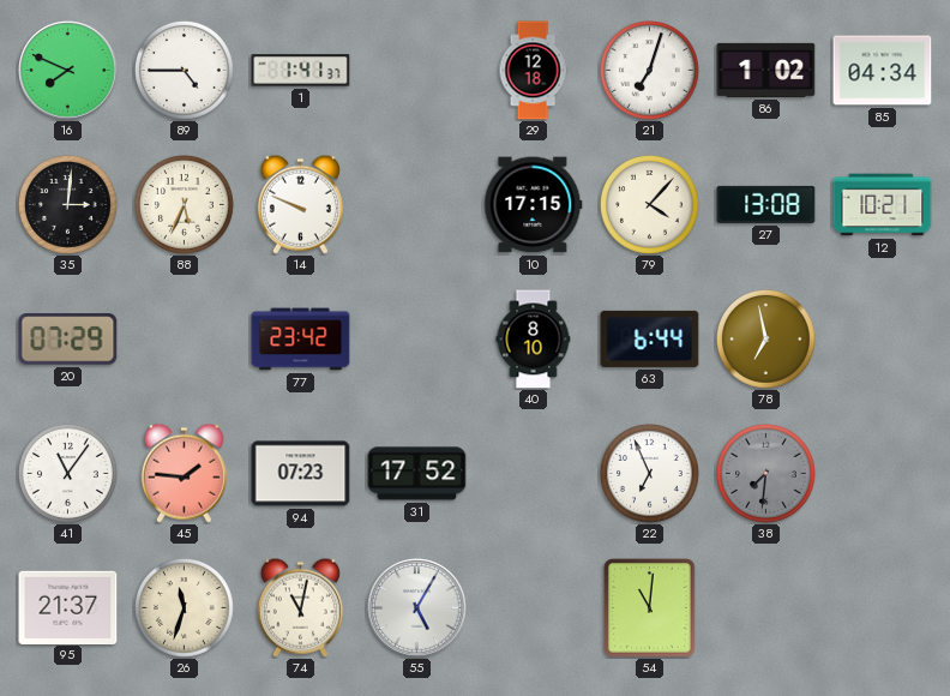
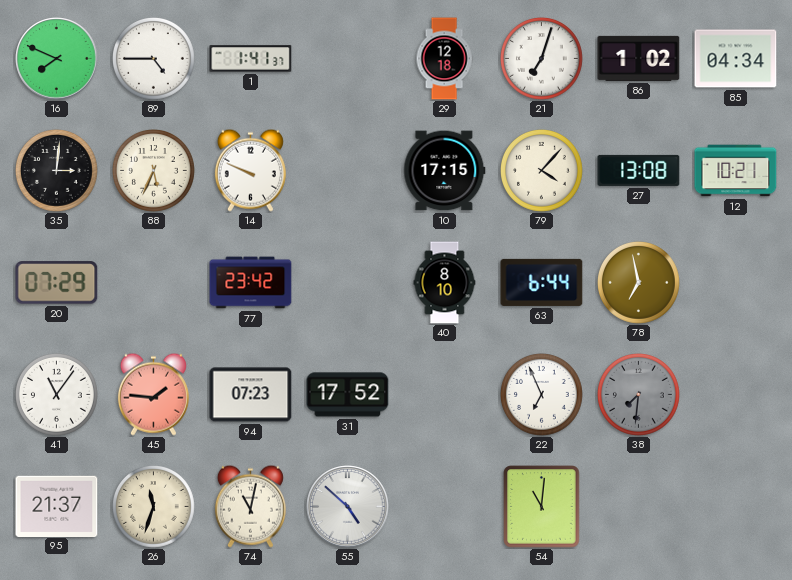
55: 5:05 -> 4:52 (348, 507)
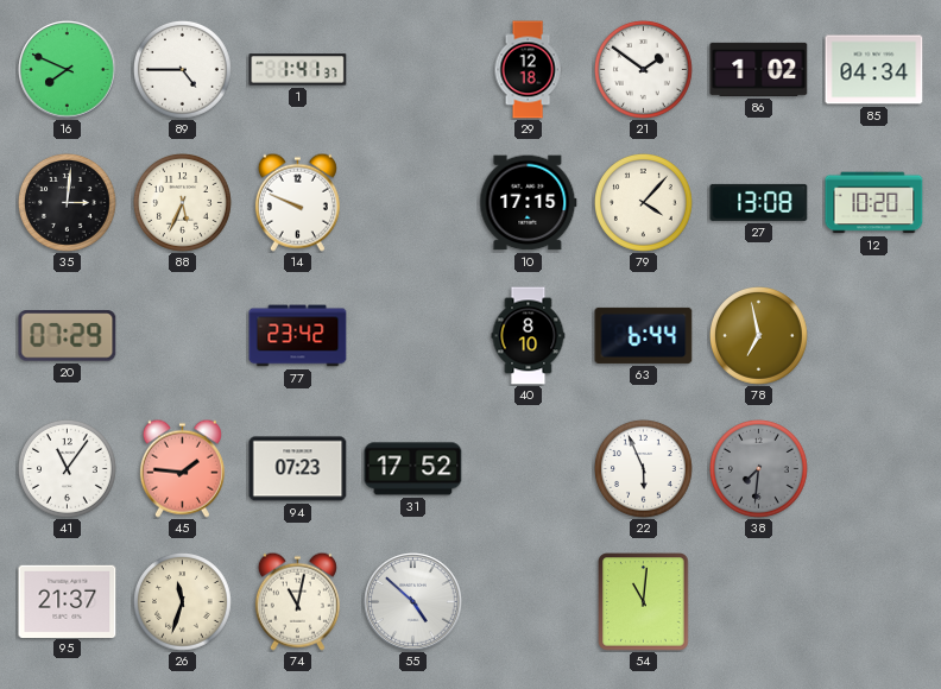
21: 7:03 -> 1:51 (644, 70)
12: 10:21 -> 10:20 (874, 203)
22: 6:56 -> 5:56 (644, 469)
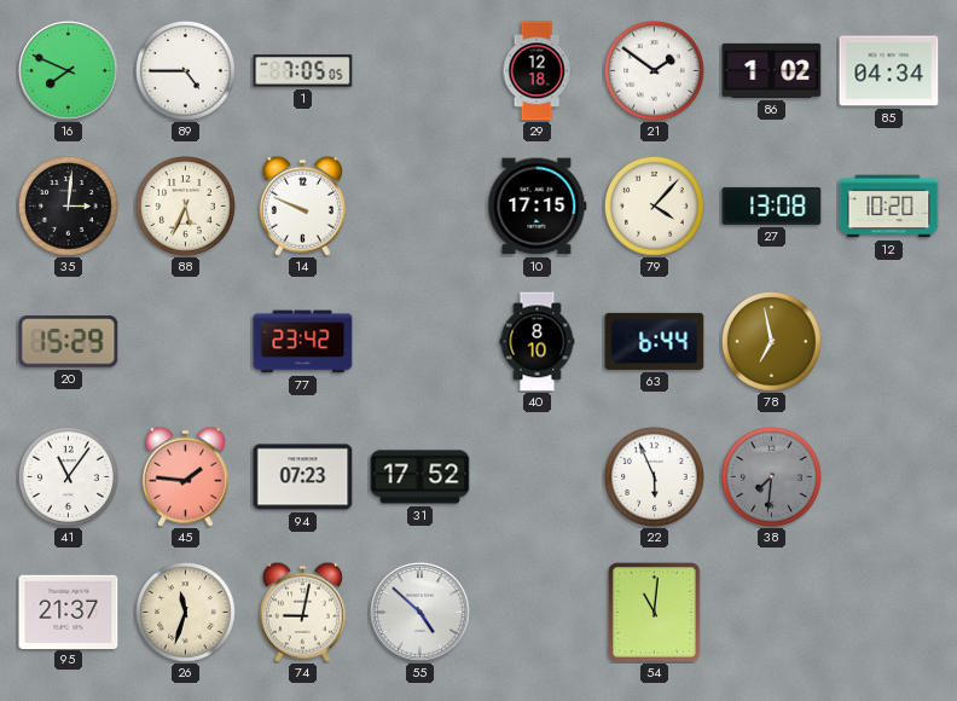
1: 1:41 -> 7:05 (303, 71)
20: 07:29 -> 15:29 (69, 342)
74: 11:02 -> 9:02 (302, 612)
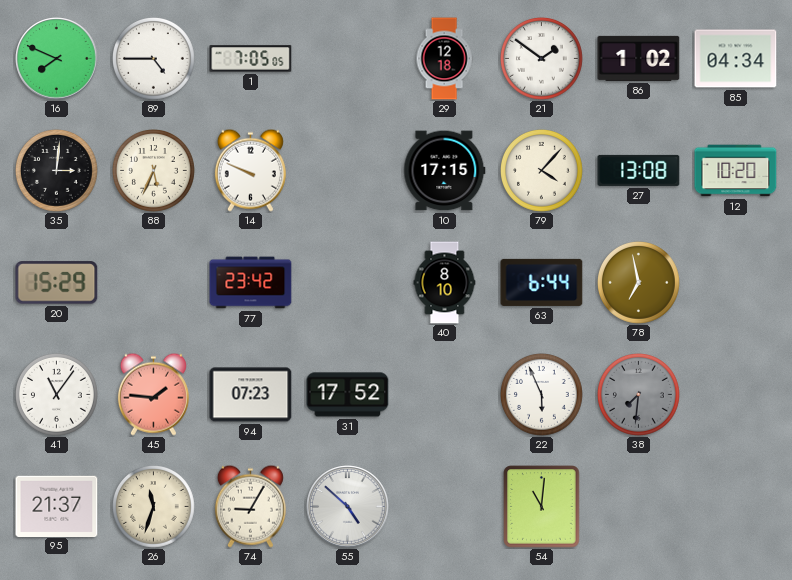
74: 9:02 -> 9:05 (250, 506)
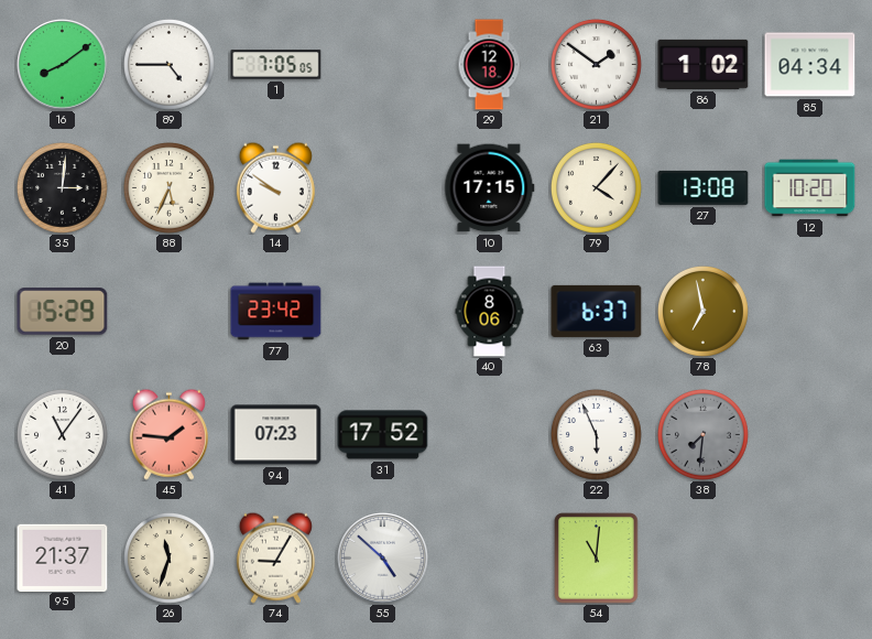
16: 7:49 -> 8:09 (63, 65)
14: 9:49 -> 9:51 (275, 187)
40: 8:10 -> 8:06 (490, 312)
63: 6:44 -> 6:37 (597, 311)
